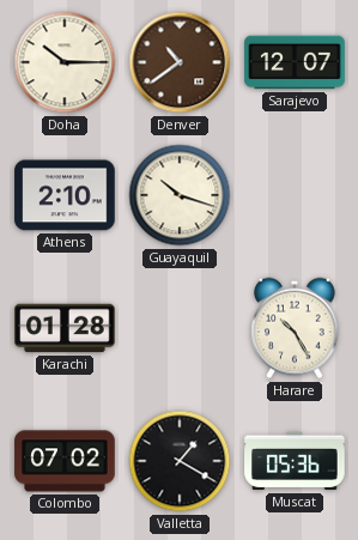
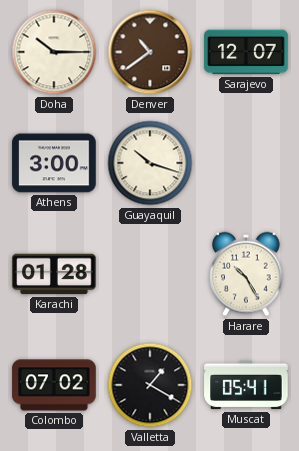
Athens: 2:10 -> 3:00 (54, 163)
Muscat: 05:36 -> 05:41 (246, 385)
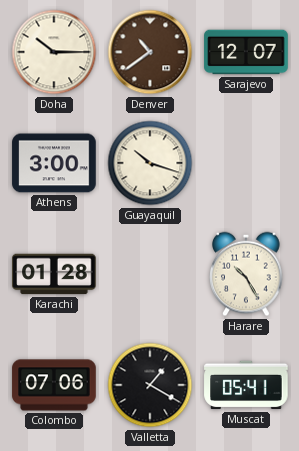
Colombo: 07:02 -> 07:06 (54, 385)
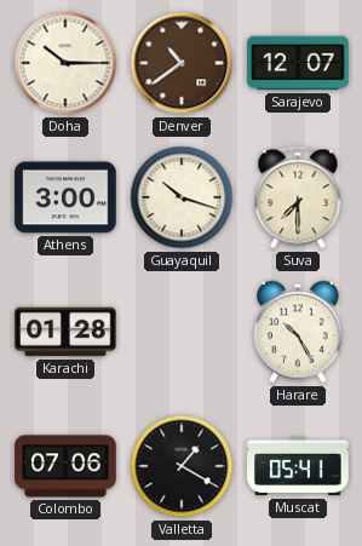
Suva: none -> 7:30 (298, 197)
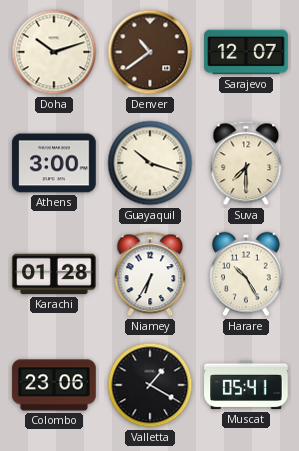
Doha: 10:15 -> 10:12 (54, 52)
Niamey: none -> 6:35 (150, 274)
Colombo: 07:06 -> 23:06 (54, 385)
